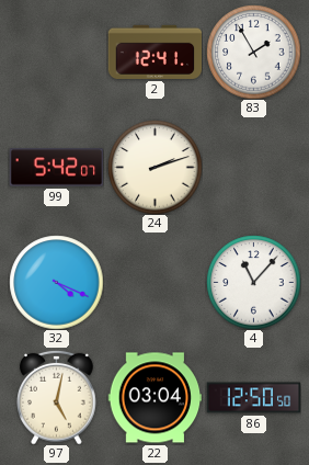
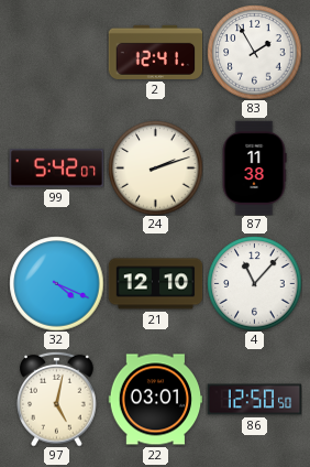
87: none -> 11:38 (254, 167)
21: none -> 12:10 (155, 284)
22: 03:04 -> 03:01 (155, 400)
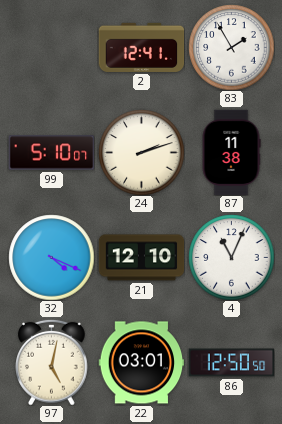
99: 5:42 -> 5:10 (51, 153)
4: 11:07 -> 11:04 (231, 257)
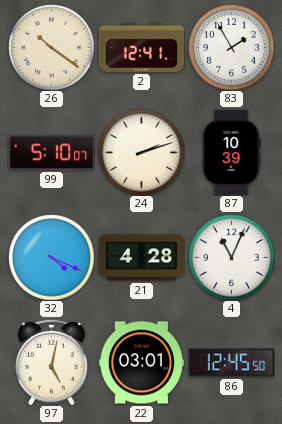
26: none -> 10:21 (51, 47)
87: 11:38 -> 10:39 (231, 152)
21: 12:10 -> 4:28 (141, 258)
86: 12:50 -> 12:45 (231, 363)
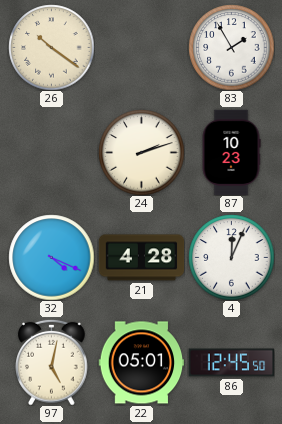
2: 12:41 -> none (141, 47)
99: 5:10 -> none (51, 153)
87: 10:39 -> 10:23 (231, 152)
4: 11:04 -> 12:04 (231, 257)
22: 03:01 -> 05:01 (141, 363)
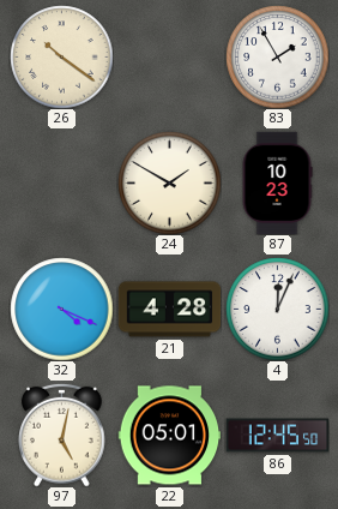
24: 2:12 -> 1:50 (169, 182)
